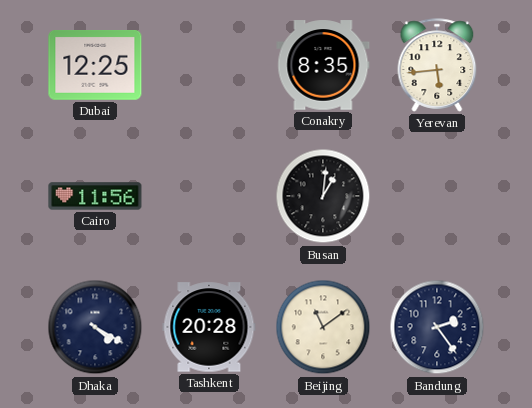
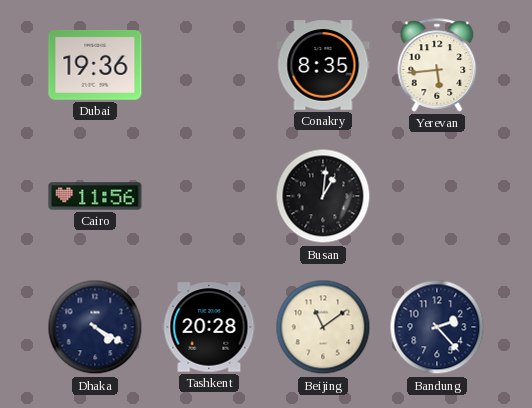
Dubai: 12:25 -> 19:36 (95, 66)
Bandung: 2:24 -> 2:23 (437, 327)
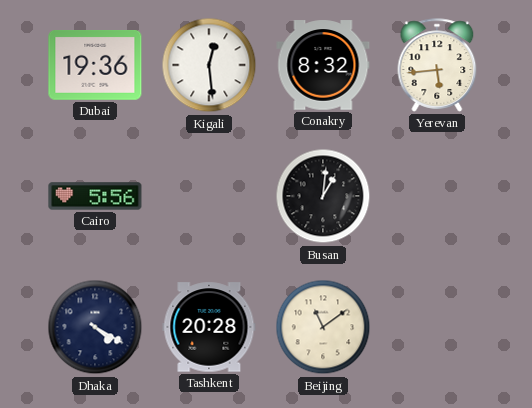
Kigali: none -> 12:29 (209, 65)
Conakry: 8:35 -> 8:32 (323, 65)
Cairo: 11:56 -> 5:56 (95, 196)
Bandung: 2:23 -> none (437, 327)
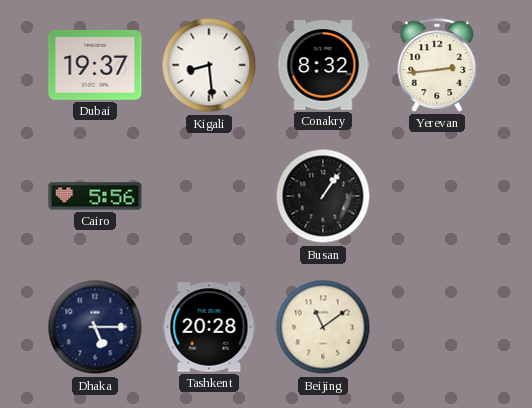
Dubai: 19:36 -> 19:37 (95, 66)
Kigali: 12:29 -> 8:29 (209, 65)
Yerevan: 5:44 -> 2:44 (437, 65)
Busan: 1:01 -> 1:06 (323, 196)
Dhaka: 4:20 -> 5:15 (95, 327)
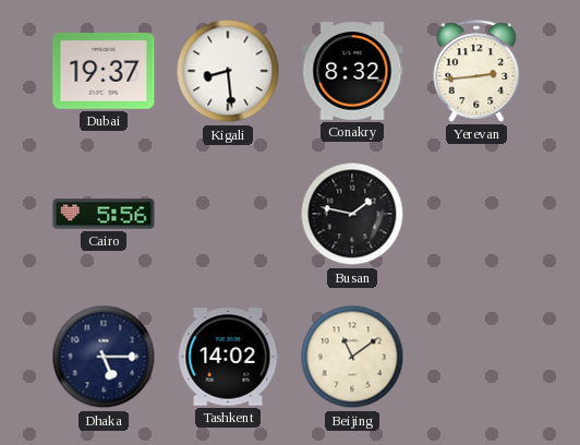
Busan: 1:06 -> 1:47 (352, 214)
Tashkent: 20:28 -> 14:02 (228, 357)
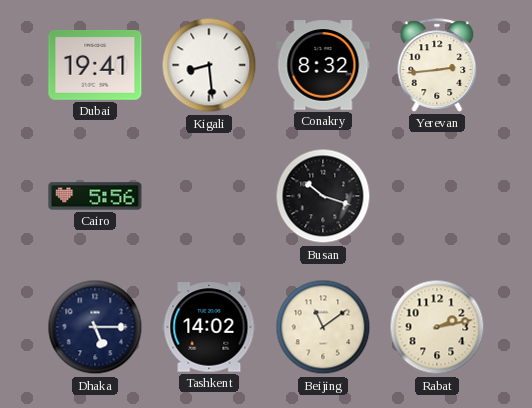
Dubai: 19:37 -> 19:41 (95, 66)
Busan: 1:47 -> 10:18 (323, 196)
Rabat: none -> 2:13 (437, 327)
